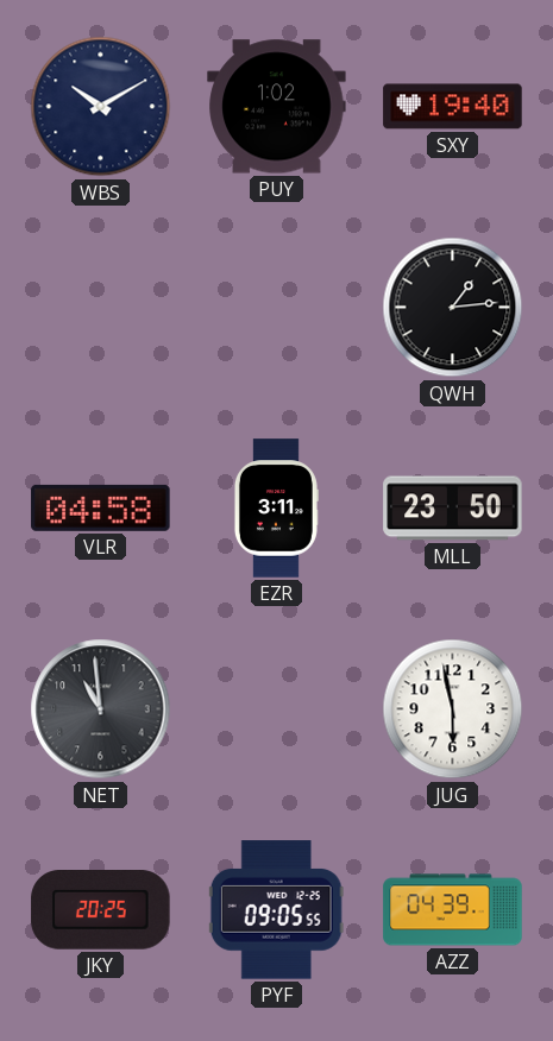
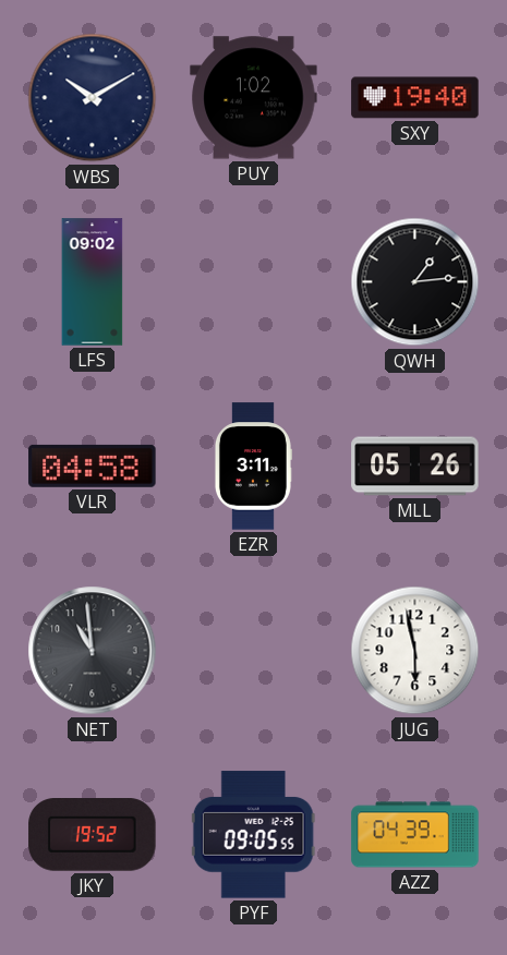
LFS: none -> 09:02 (93, 282)
MLL: 23:50 -> 05:26 (415, 467)
JKY: 20:25 -> 19:52 (93, 835)
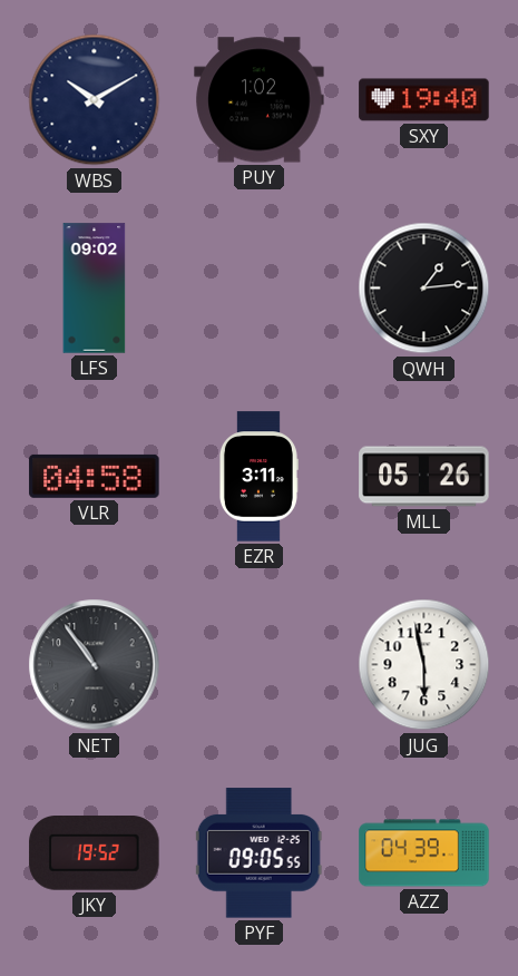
NET: 10:59 -> 10:54 (95, 665)
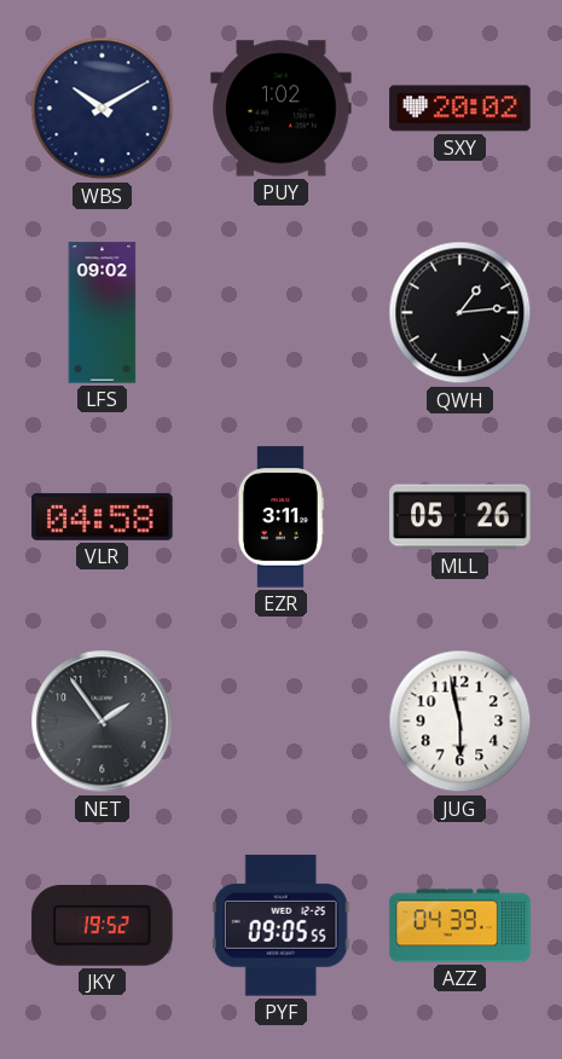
SXY: 19:40 -> 20:02 (460, 109)
NET: 10:54 -> 1:54 (103, 722)
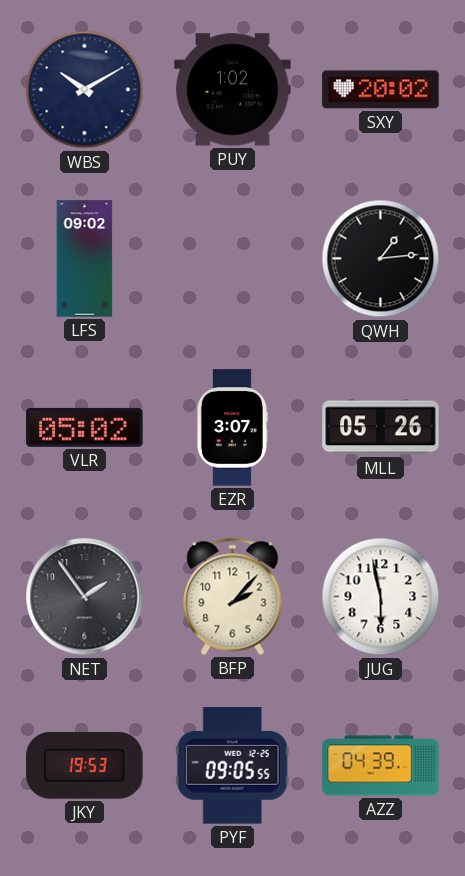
VLR: 04:58 -> 05:02 (85, 427)
EZR: 3:11 -> 3:07 (232, 428)
BFP: none -> 2:07 (233, 596)
JKY: 19:52 -> 19:53 (85, 766)
